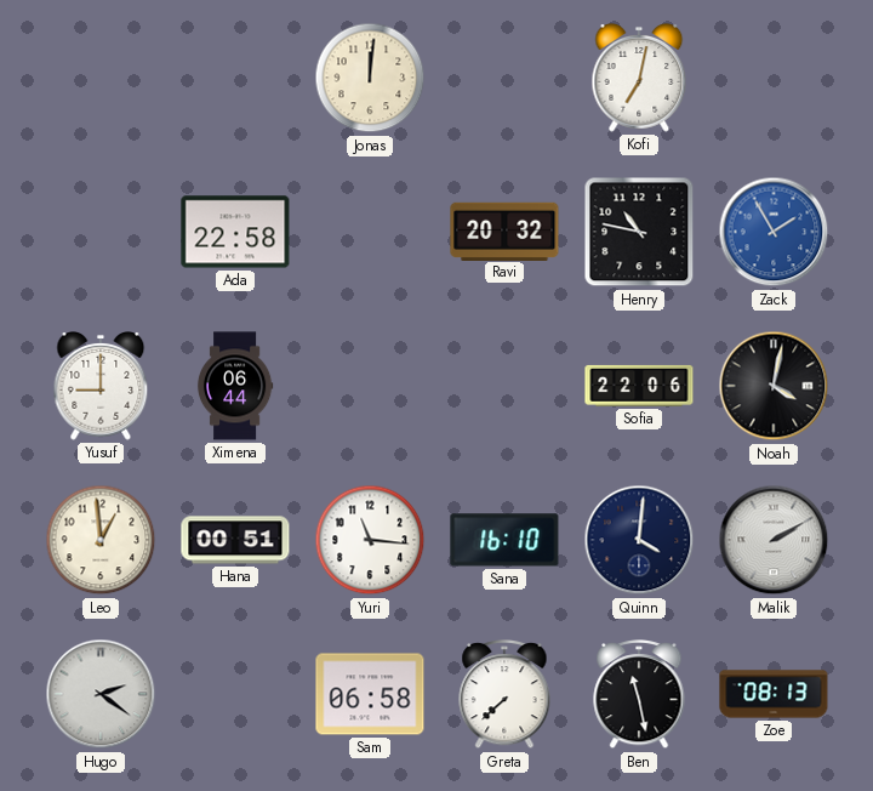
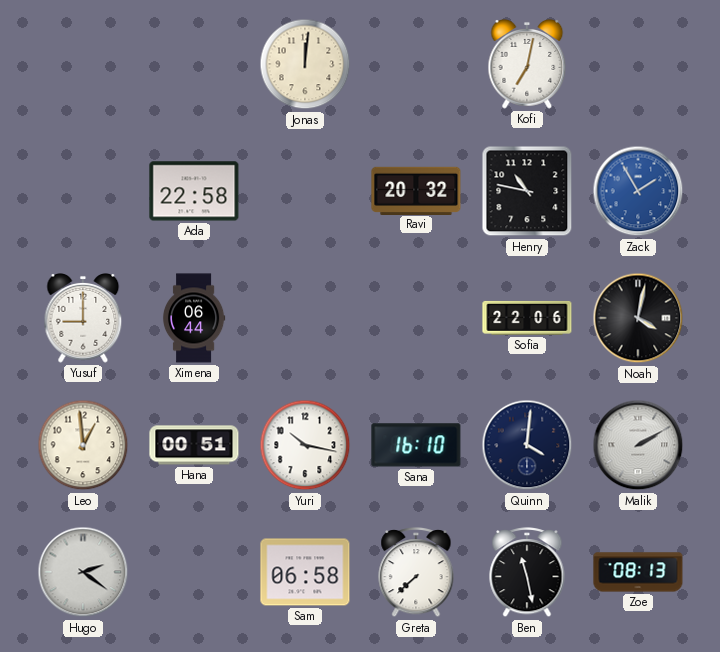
Yuri: 11:16 -> 10:17 (305, 445)
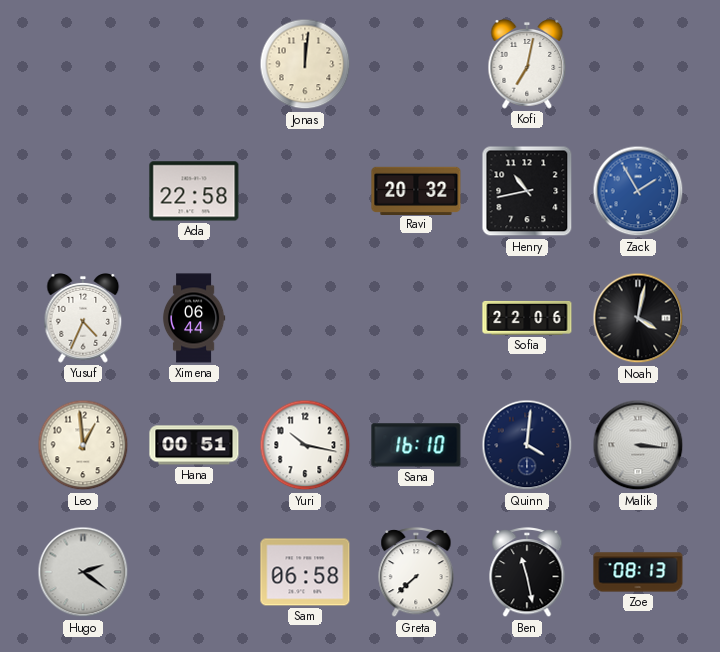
Henry: 10:47 -> 10:43 (527, 191)
Yusuf: 9:00 -> 4:34 (83, 319)
Malik: 2:10 -> 3:16 (638, 445)
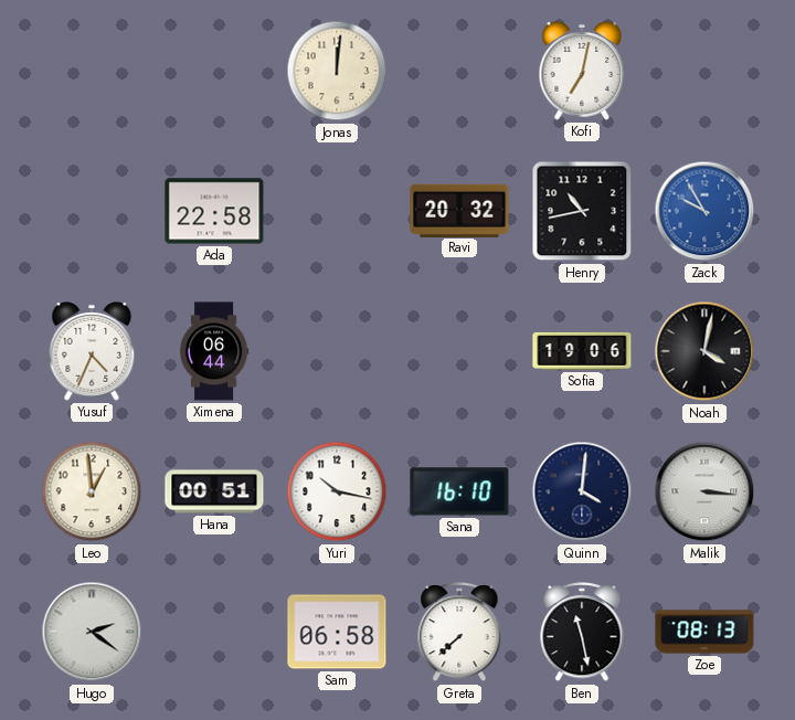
Zack: 1:55 -> 9:55 (704, 211)
Sofia: 22:06 -> 19:06 (582, 351)
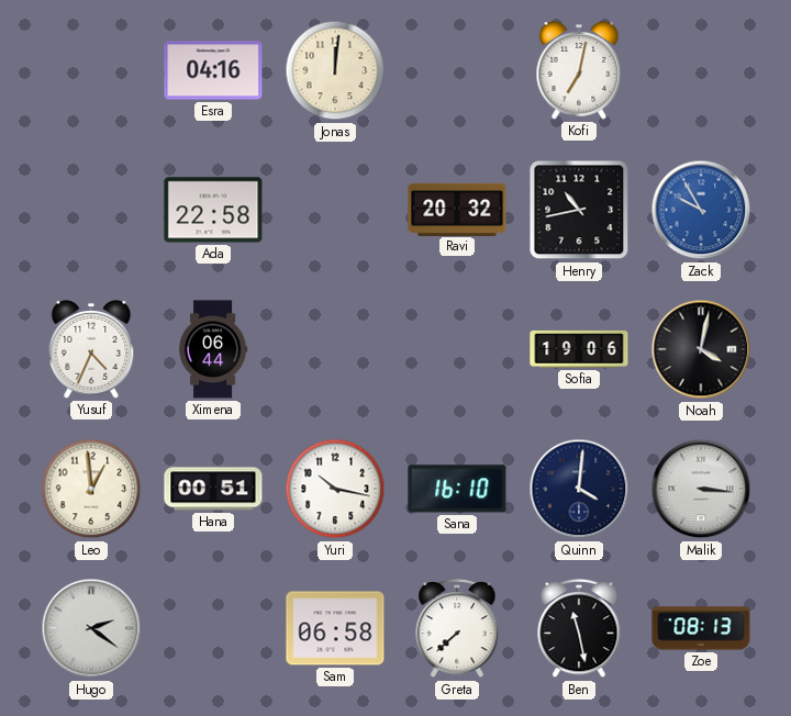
Esra: none -> 04:16 (213, 70)
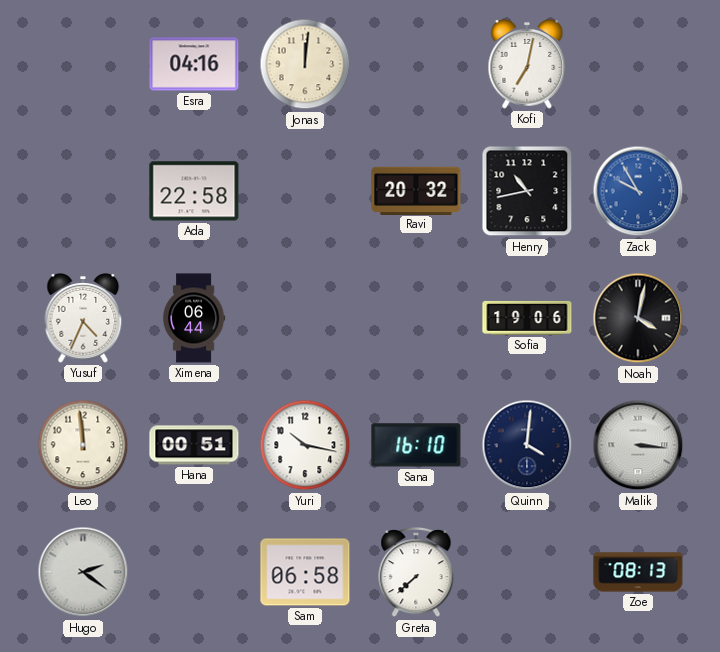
Leo: 12:59 -> 11:59 (83, 445)
Ben: 11:28 -> none (579, 629)
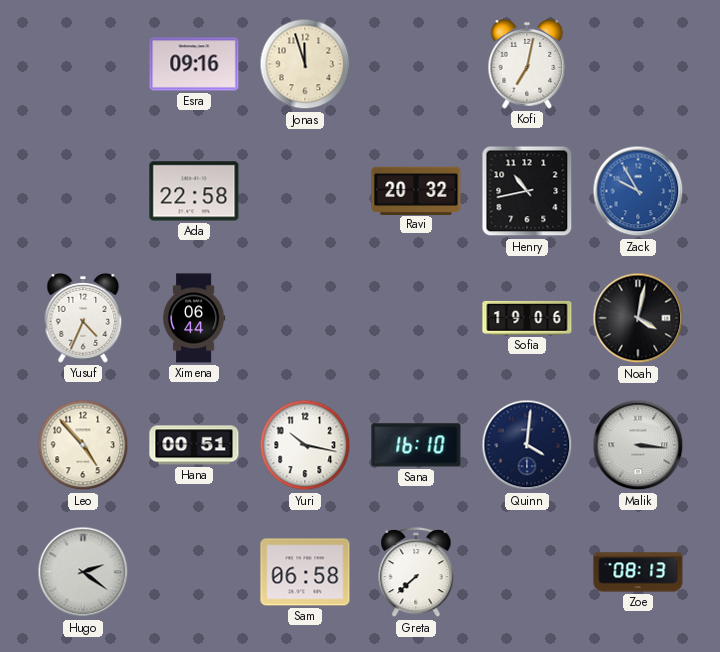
Esra: 04:16 -> 09:16 (194, 64)
Jonas: 12:01 -> 11:57 (305, 64)
Leo: 11:59 -> 4:53 (83, 445)
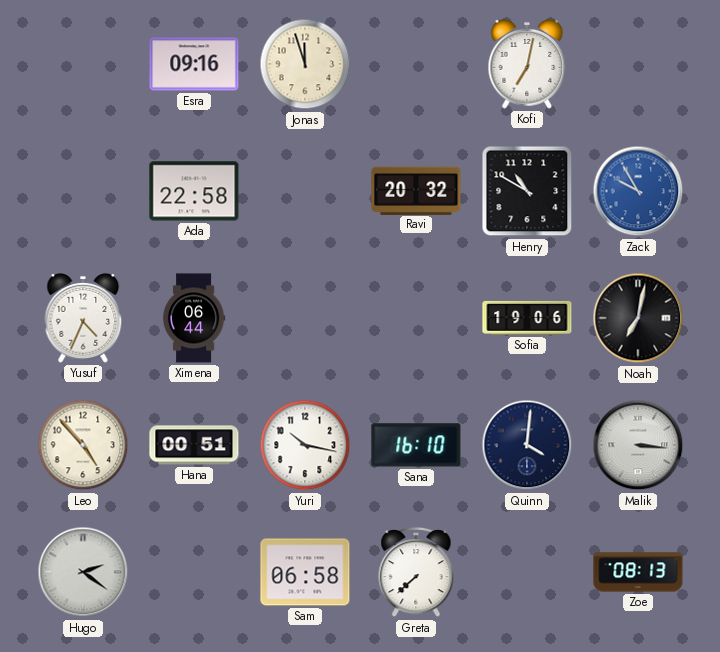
Henry: 10:43 -> 10:50 (527, 191)
Noah: 4:02 -> 7:02 (638, 318)
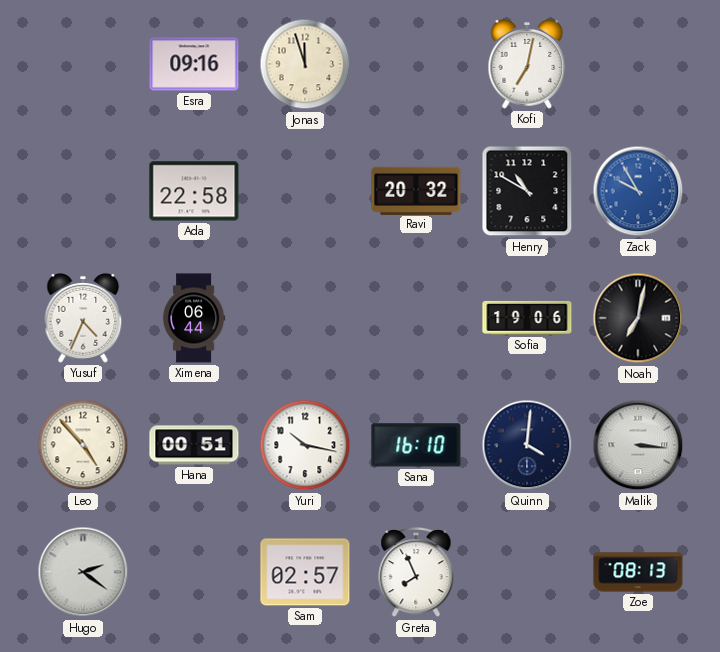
Sam: 06:58 -> 02:57 (305, 572)
Greta: 7:38 -> 7:56 (416, 573)
